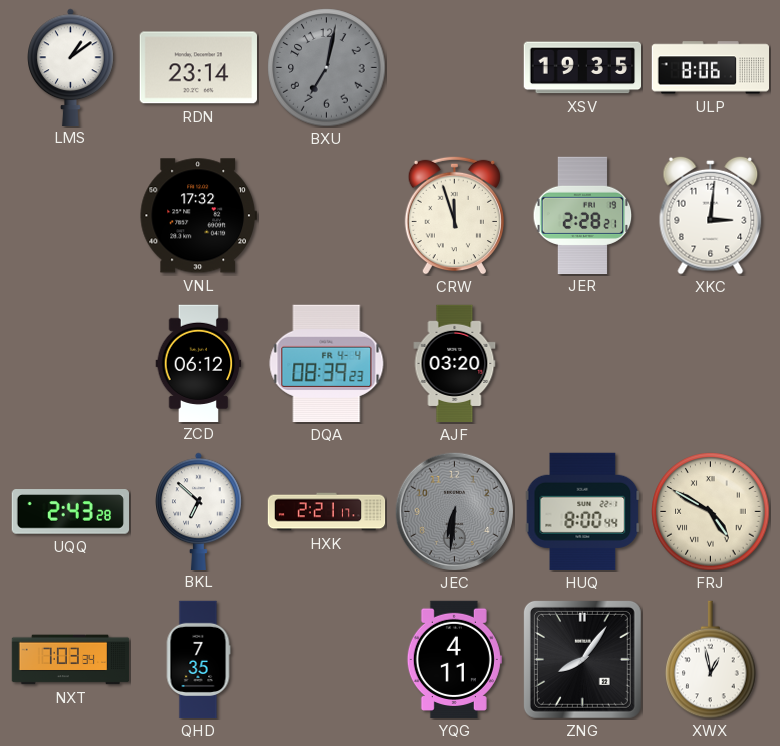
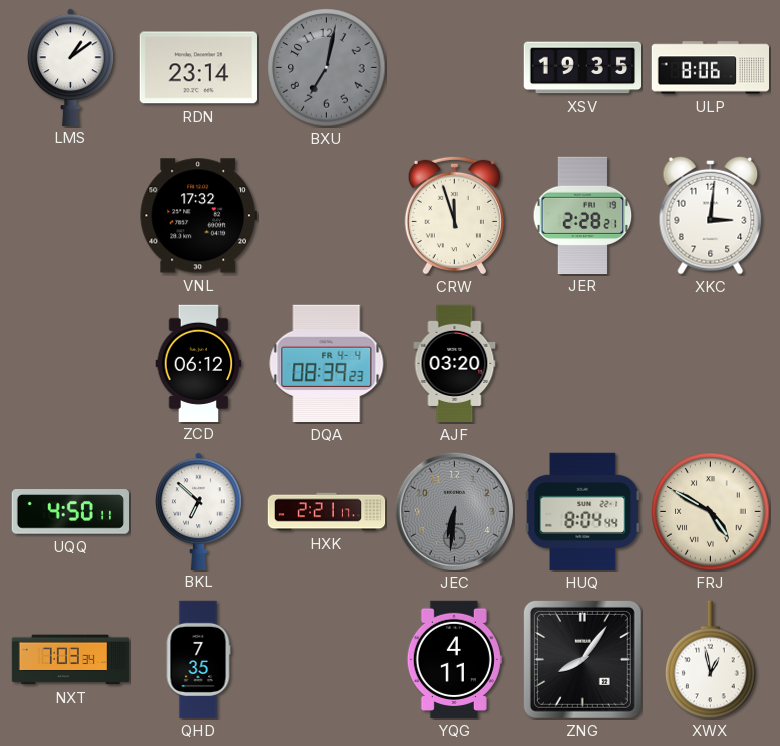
UQQ: 2:43 -> 4:50 (70, 512)
HUQ: 8:00 -> 8:04 (583, 511)
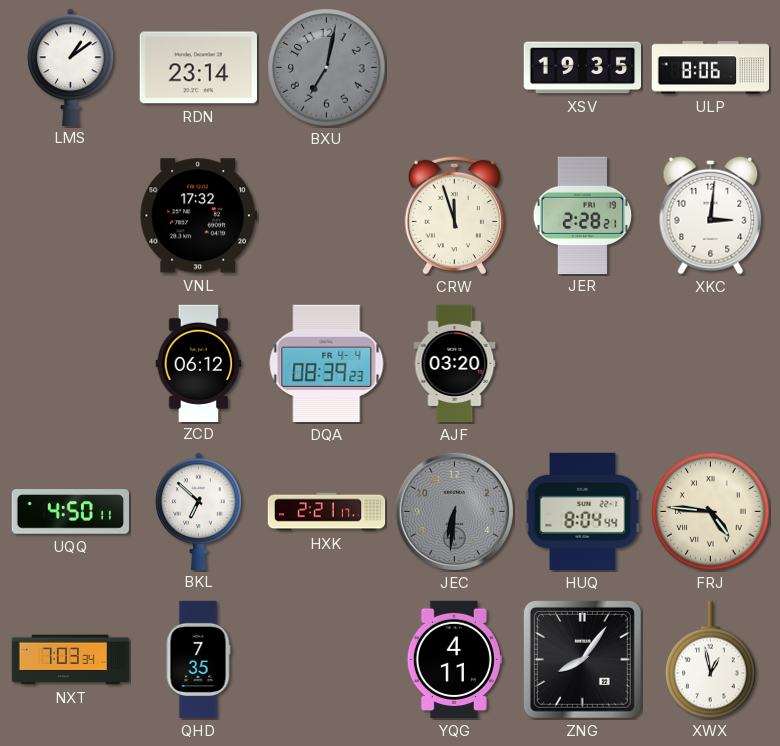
FRJ: 4:50 -> 4:46 (711, 512)
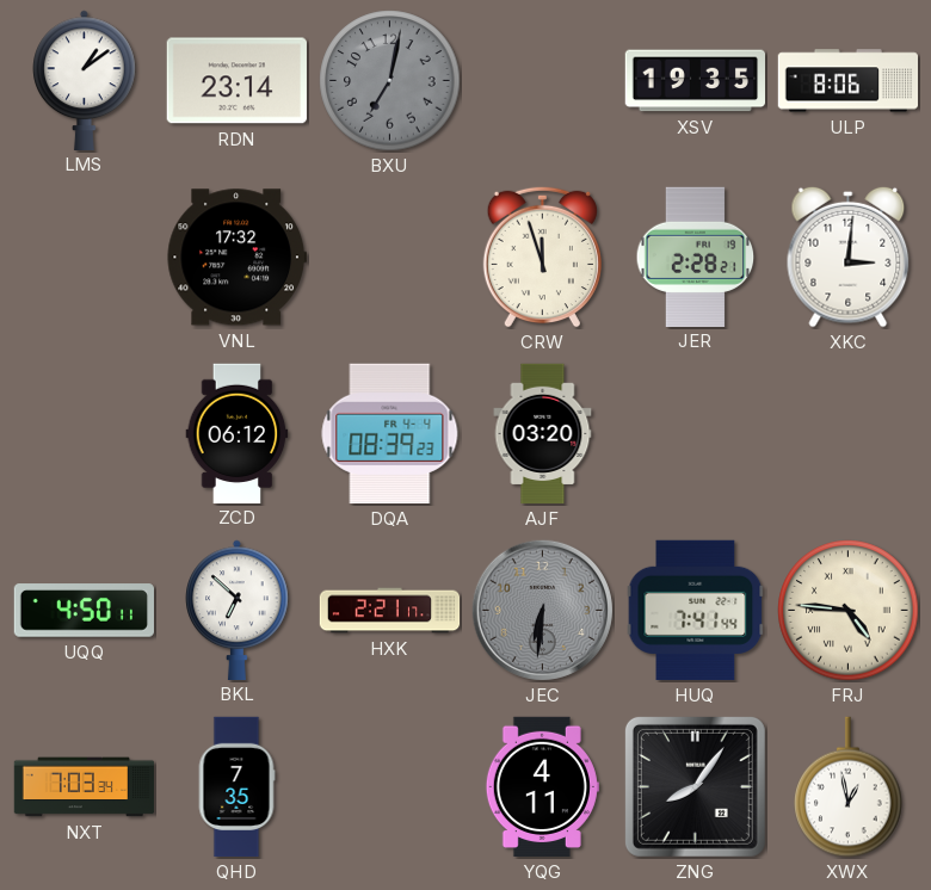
HUQ: 8:04 -> 7:41 (696, 610)
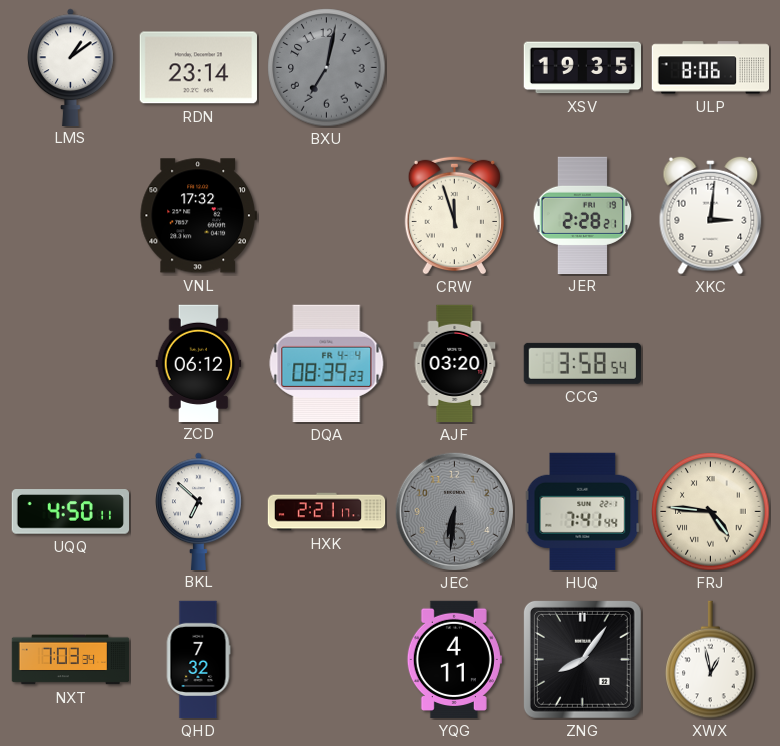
CCG: none -> 3:58 (582, 363)
QHD: 7:35 -> 7:32 (198, 660)
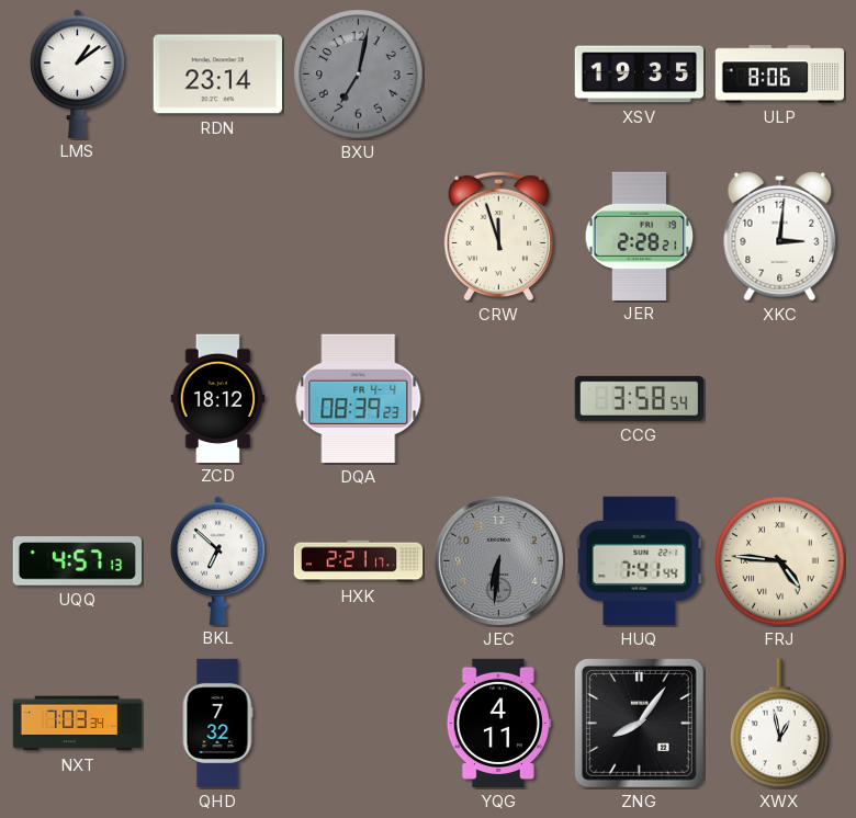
VNL: 17:32 -> none (198, 216)
ZCD: 06:12 -> 18:12 (218, 398)
AJF: 03:20 -> none (455, 364)
UQQ: 4:50 -> 4:57 (77, 561)
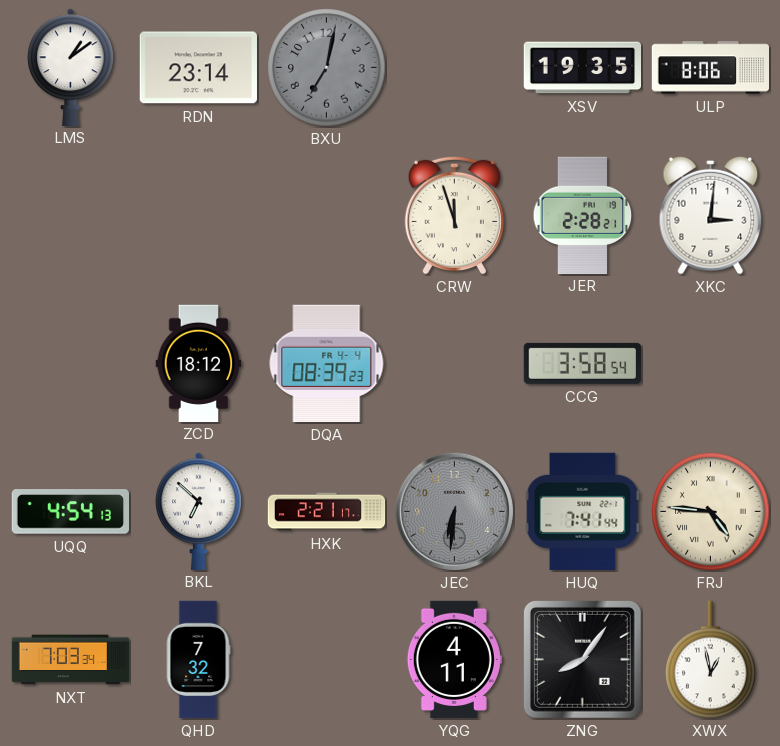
UQQ: 4:57 -> 4:54 (70, 512)
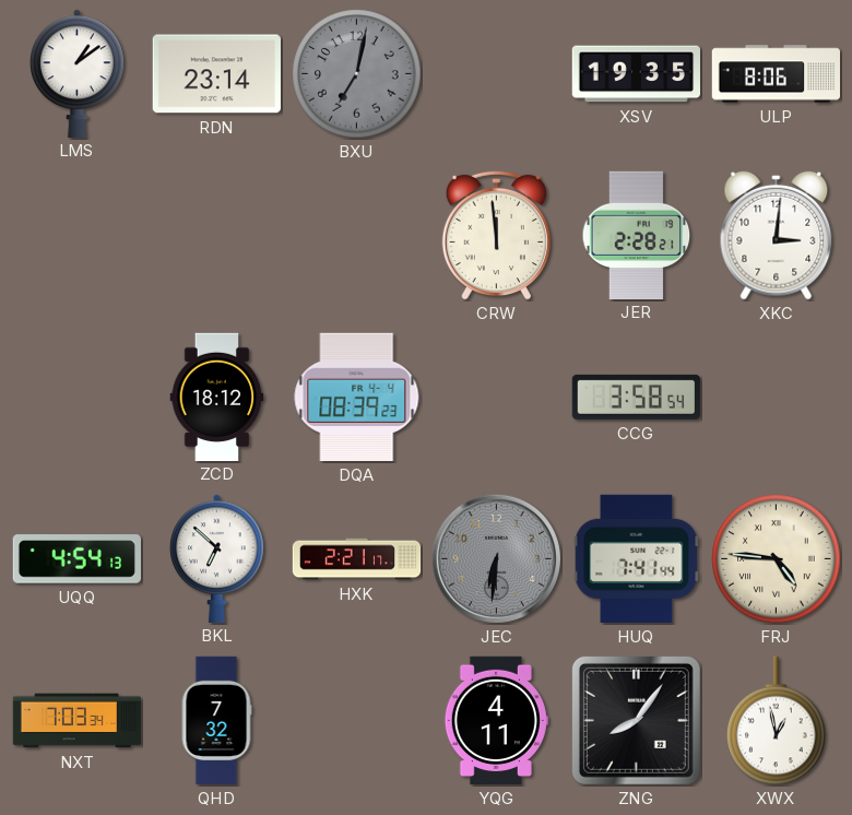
CRW: 11:57 -> 11:59 (496, 235)
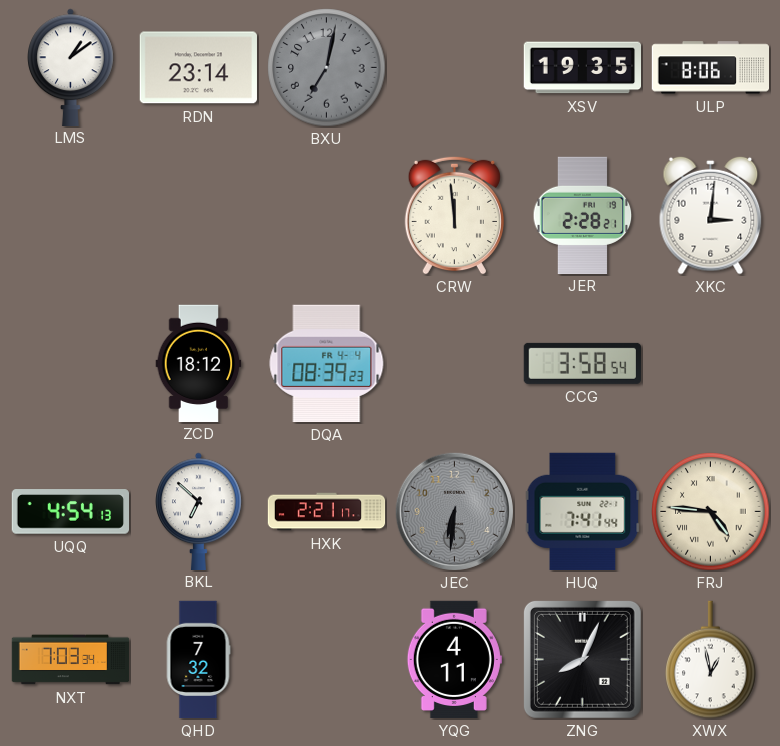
ZNG: 8:06 -> 8:04 (582, 659)
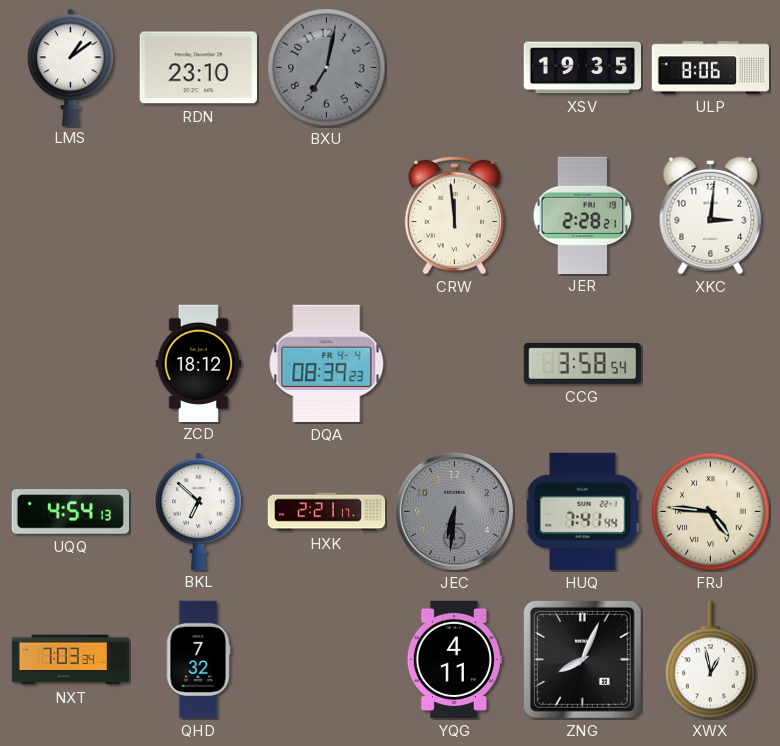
RDN: 23:14 -> 23:10 (198, 68)
